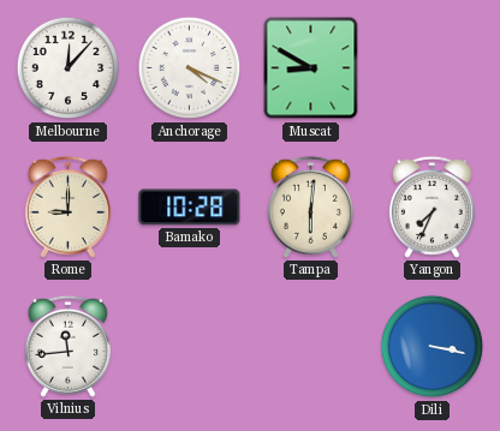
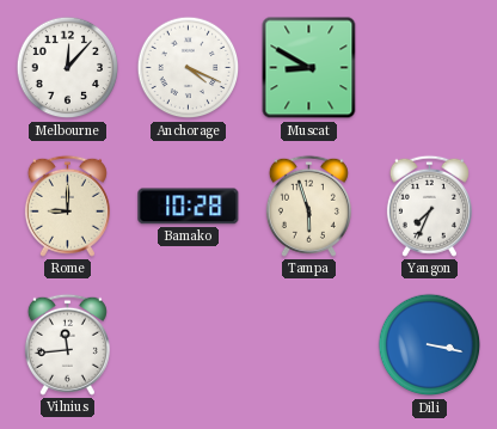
Tampa: 6:01 -> 5:57 (308, 206)
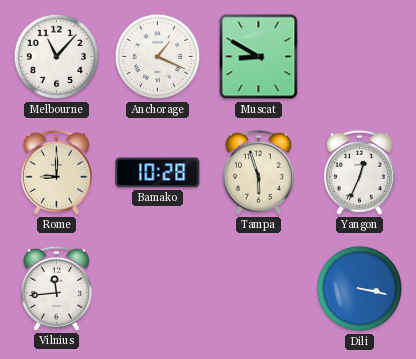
Melbourne: 12:07 -> 11:07 (57, 57)
Anchorage: 4:19 -> 1:19 (158, 57)
Yangon: 7:34 -> 12:34 (359, 172)
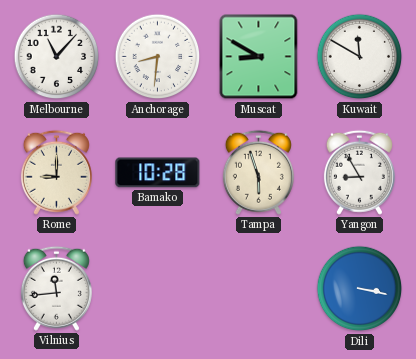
Anchorage: 1:19 -> 8:31 (158, 57)
Kuwait: none -> 11:50 (360, 57)
Yangon: 12:34 -> 8:55 (359, 172)
